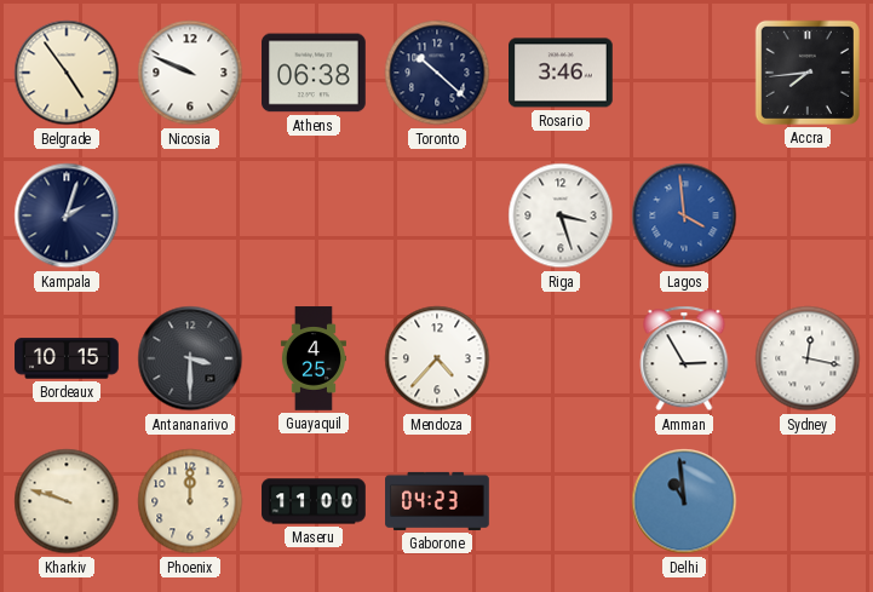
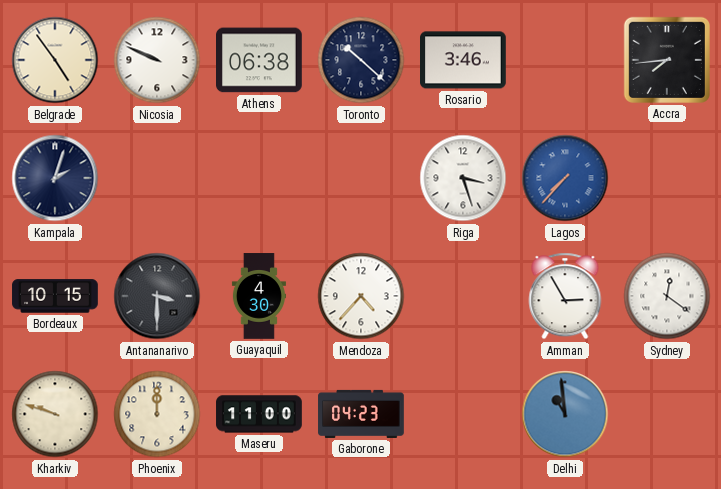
Lagos: 3:59 -> 7:37 (565, 178)
Guayaquil: 4:25 -> 4:30 (259, 296)
Sydney: 12:17 -> 12:21 (667, 296)
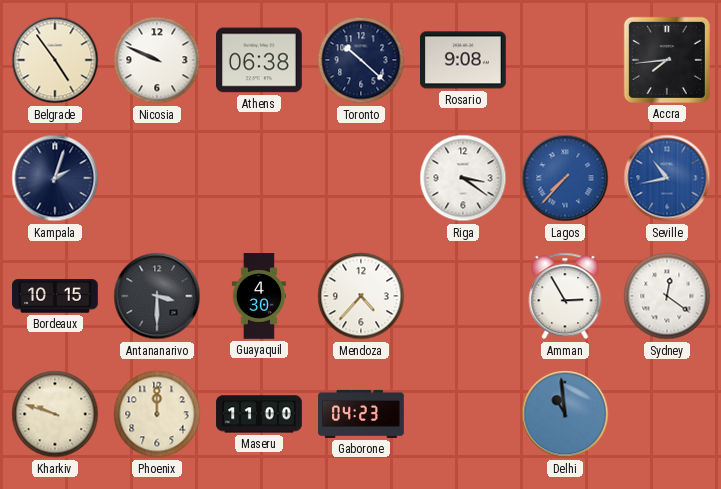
Rosario: 3:46 -> 9:08 (464, 60)
Riga: 3:27 -> 3:21 (463, 178)
Seville: none -> 10:43 (667, 178)
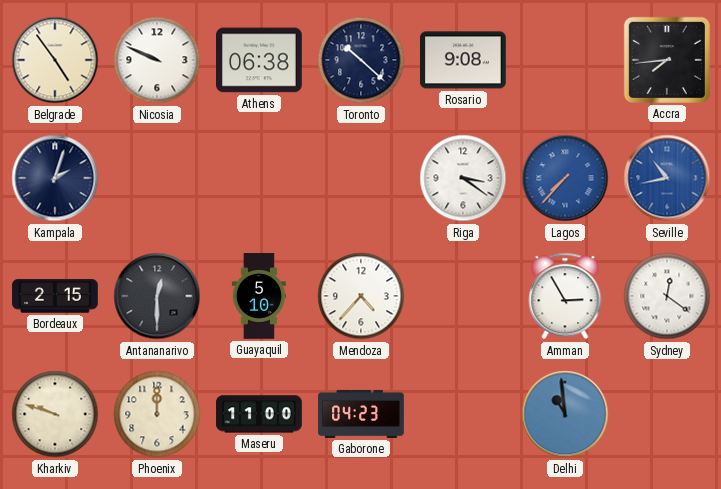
Bordeaux: 10:15 -> 2:15 (55, 296)
Antananarivo: 3:30 -> 12:30 (157, 296)
Guayaquil: 4:30 -> 5:10 (259, 296)
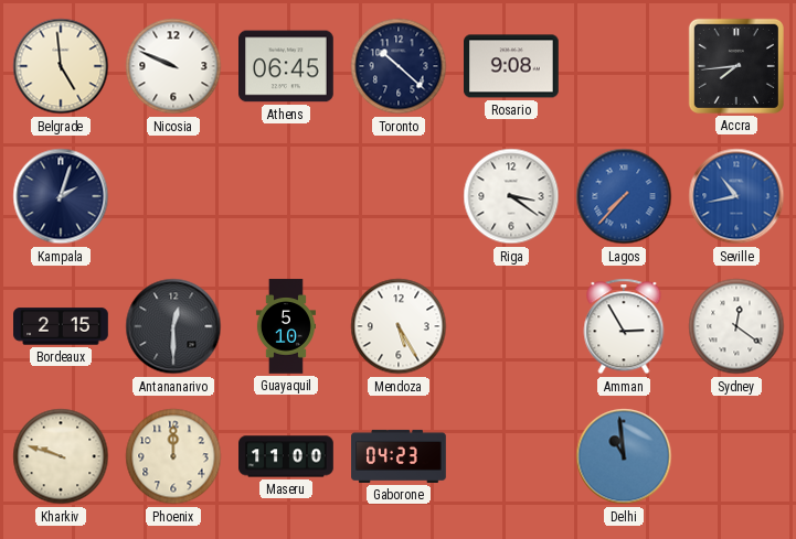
Belgrade: 4:54 -> 4:59 (61, 66)
Athens: 06:38 -> 06:45 (287, 66)
Mendoza: 4:37 -> 5:25 (399, 326)
